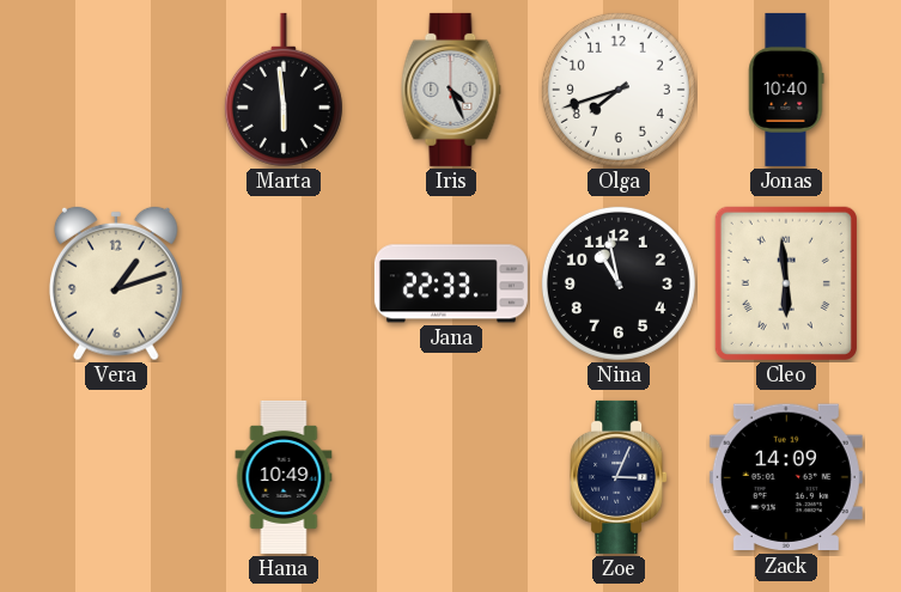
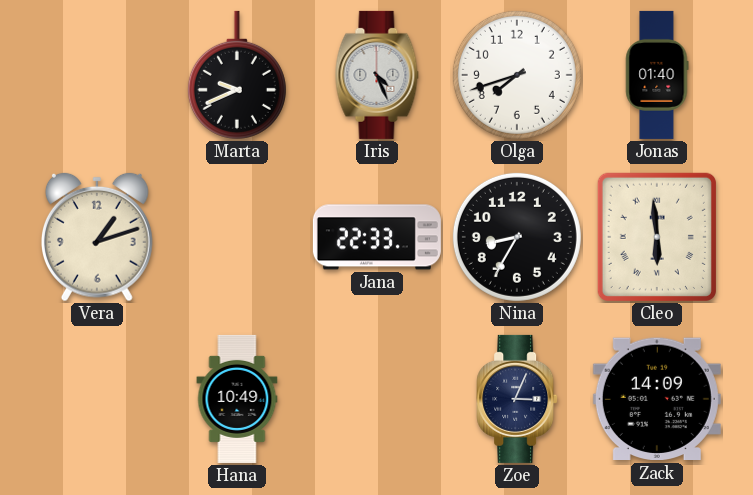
Marta: 5:59 -> 9:41 (237, 75)
Jonas: 10:40 -> 01:40 (657, 75)
Nina: 10:58 -> 8:35 (517, 237)
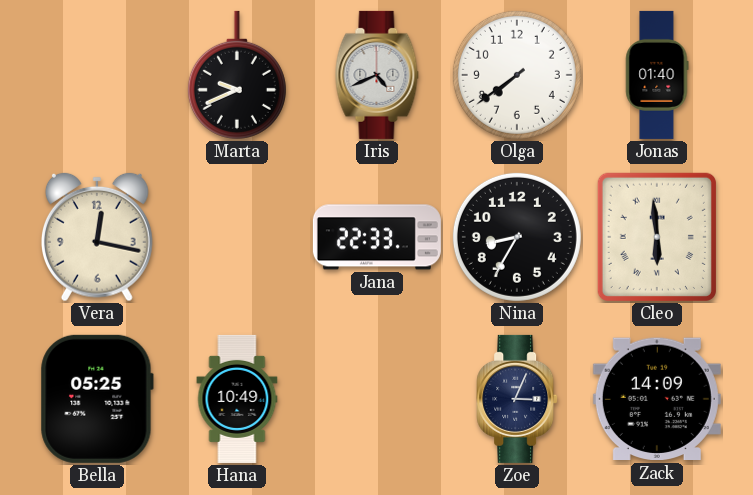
Iris: 4:26 -> 4:41 (377, 75)
Olga: 7:42 -> 7:39 (517, 75)
Vera: 1:12 -> 12:17 (97, 237)
Bella: none -> 05:25 (97, 399)
